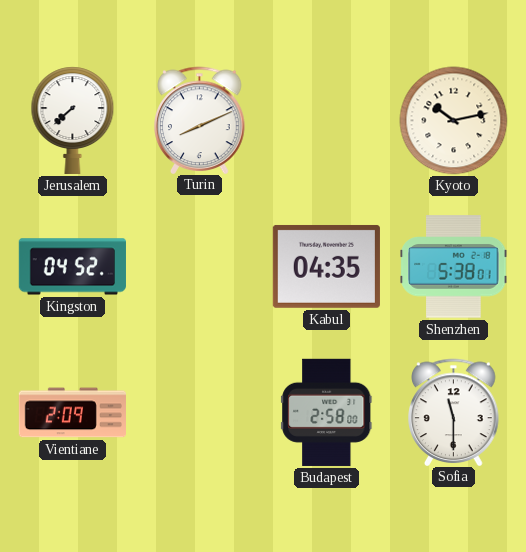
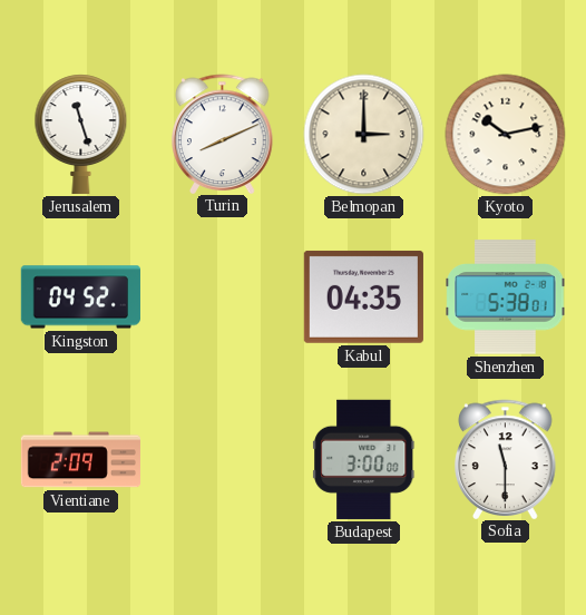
Jerusalem: 7:38 -> 11:27 (81, 134)
Belmopan: none -> 3:00 (364, 135)
Budapest: 2:58 -> 3:00 (364, 459)
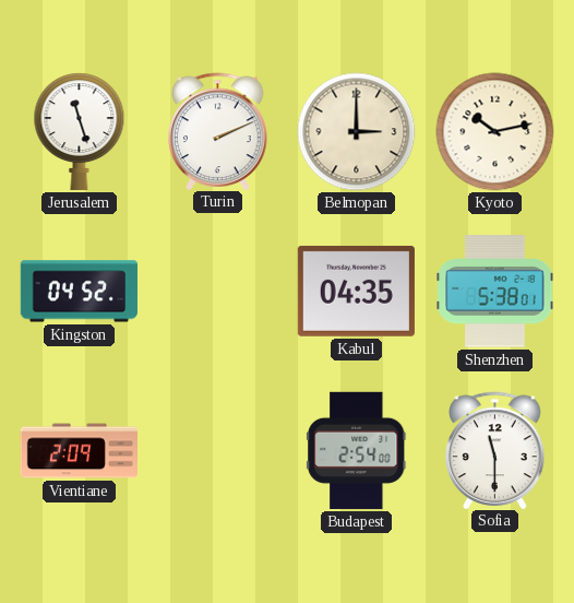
Turin: 8:11 -> 2:11 (218, 131)
Budapest: 3:00 -> 2:54 (357, 450)
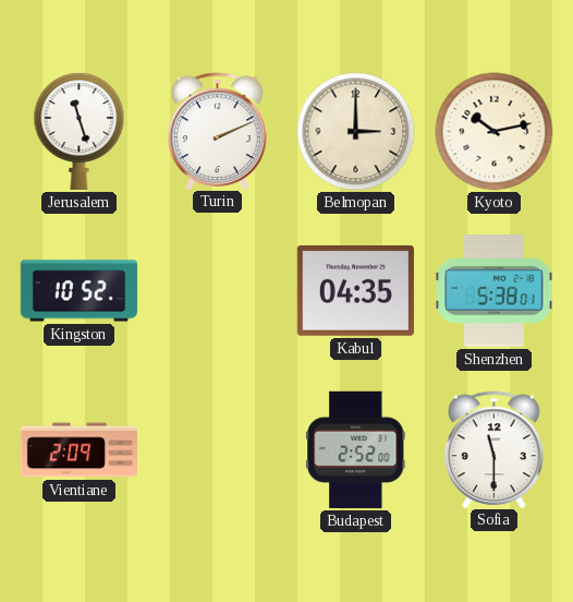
Kingston: 04:52 -> 10:52 (78, 291)
Budapest: 2:54 -> 2:52 (356, 449)
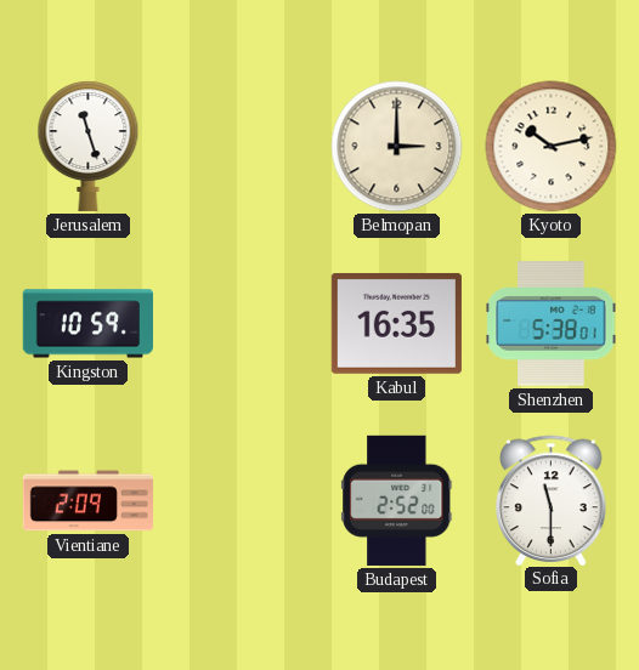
Turin: 2:11 -> none (218, 131)
Kingston: 10:52 -> 10:59 (87, 324)
Kabul: 04:35 -> 16:35 (396, 323)
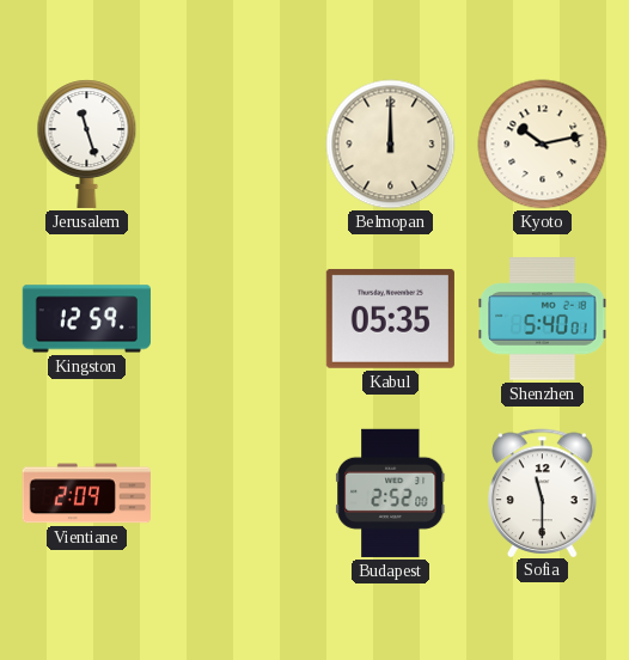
Belmopan: 3:00 -> 12:00 (391, 145)
Kingston: 10:59 -> 12:59 (86, 319)
Kabul: 16:35 -> 05:35 (390, 318)
Shenzhen: 5:38 -> 5:40 (543, 319)
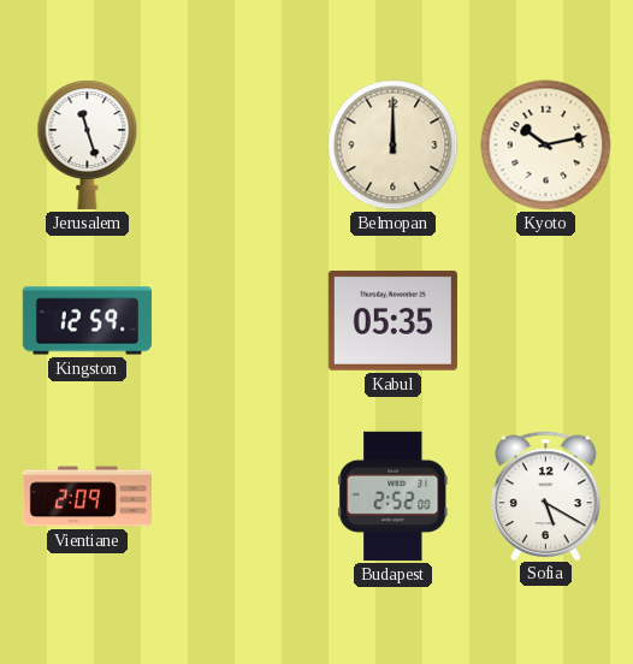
Shenzhen: 5:40 -> none (543, 319)
Sofia: 11:30 -> 5:20 (546, 496)
